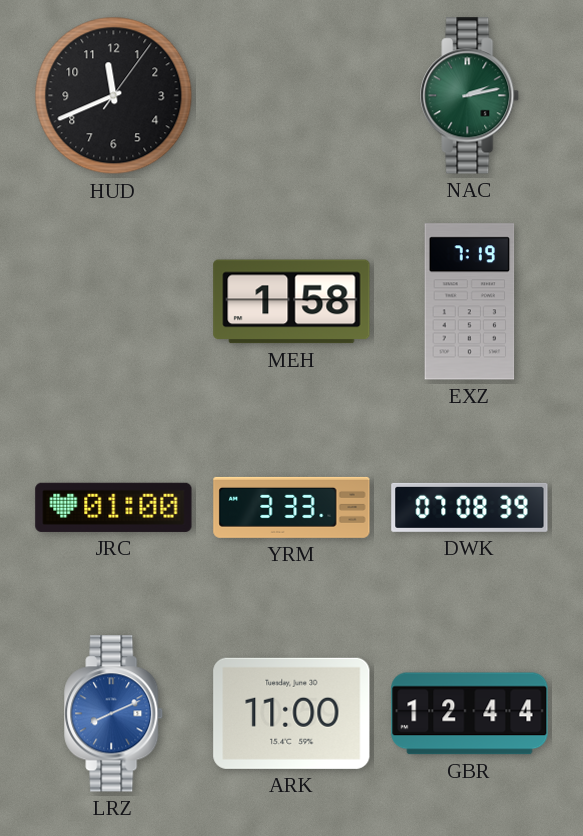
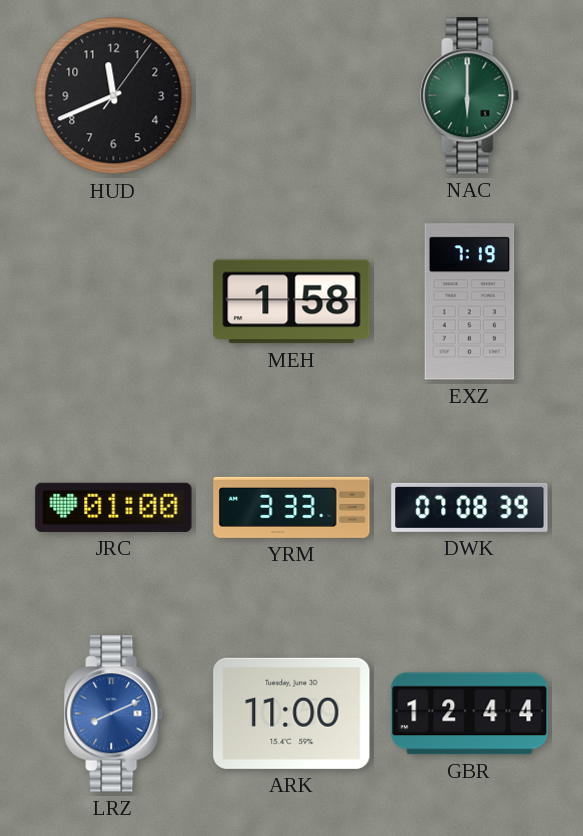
NAC: 2:13 -> 6:00 (470, 96)
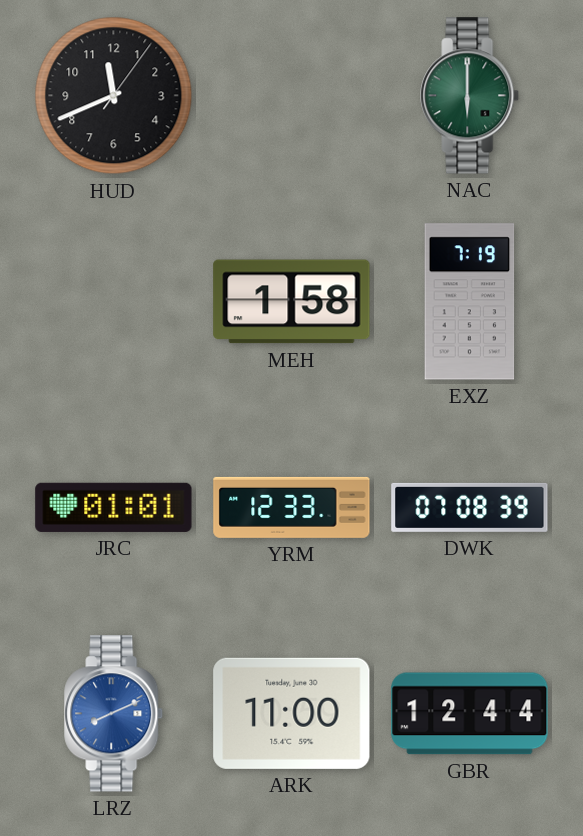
JRC: 01:00 -> 01:01 (114, 507)
YRM: 3:33 -> 12:33 (292, 507)
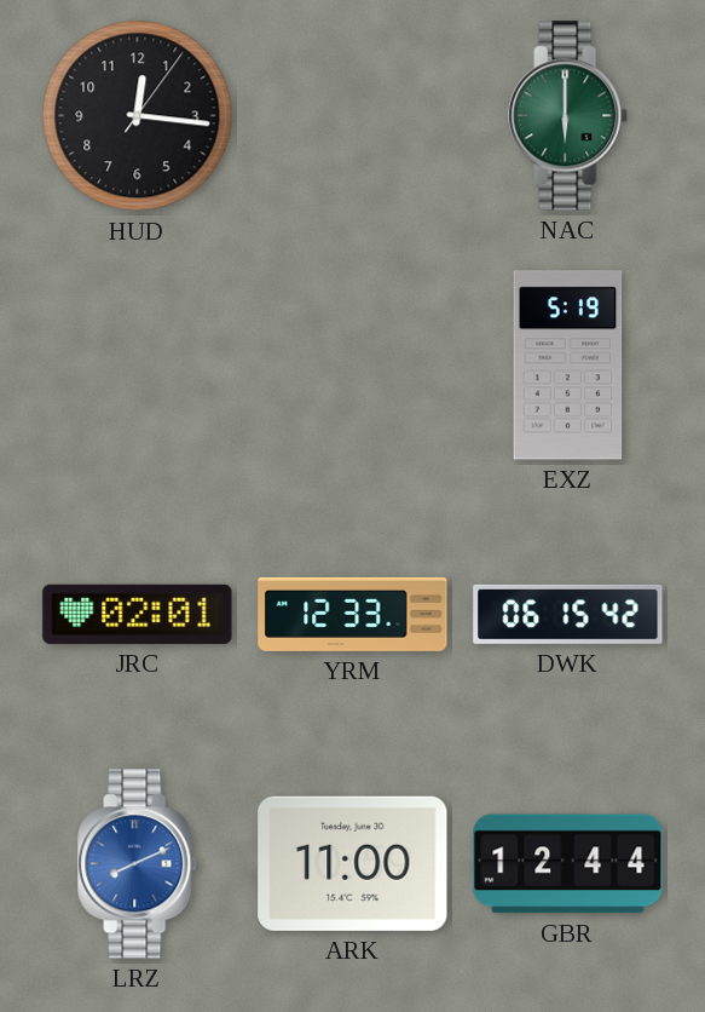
HUD: 11:41 -> 12:16 (138, 116)
MEH: 1:58 -> none (292, 302)
EXZ: 7:19 -> 5:19 (568, 366)
JRC: 01:01 -> 02:01 (138, 614)
DWK: 07:08 -> 06:15 (568, 614)
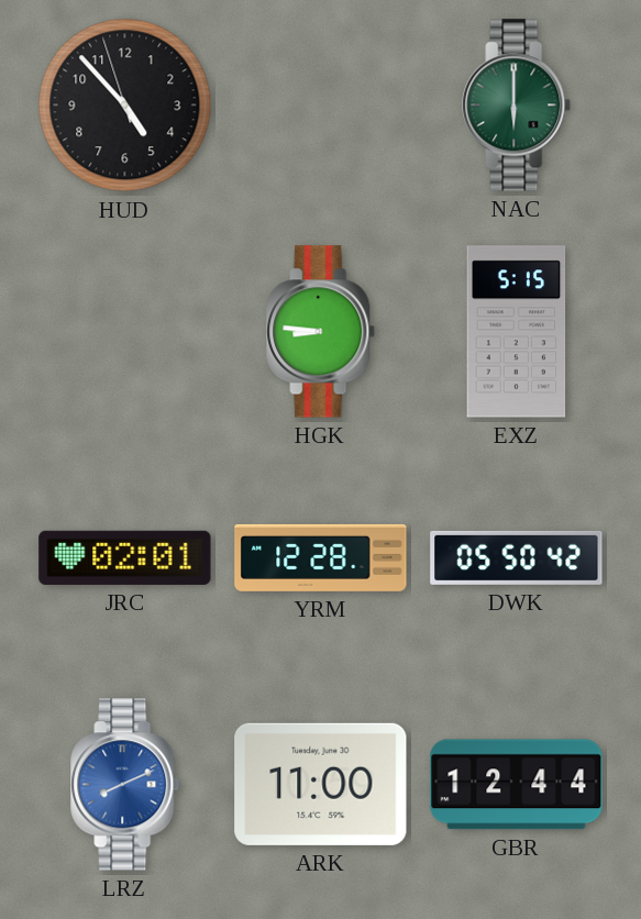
HUD: 12:16 -> 4:52 (125, 106)
HGK: none -> 8:46 (321, 332)
EXZ: 5:19 -> 5:15 (517, 332)
YRM: 12:33 -> 12:28 (321, 557)
DWK: 06:15 -> 05:50 (517, 557)
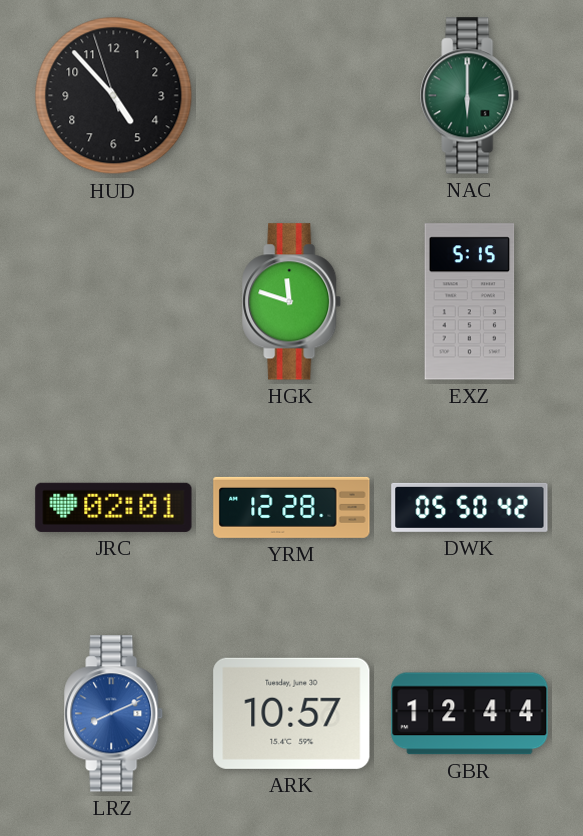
HGK: 8:46 -> 11:48 (292, 302)
ARK: 11:00 -> 10:57 (292, 713)
